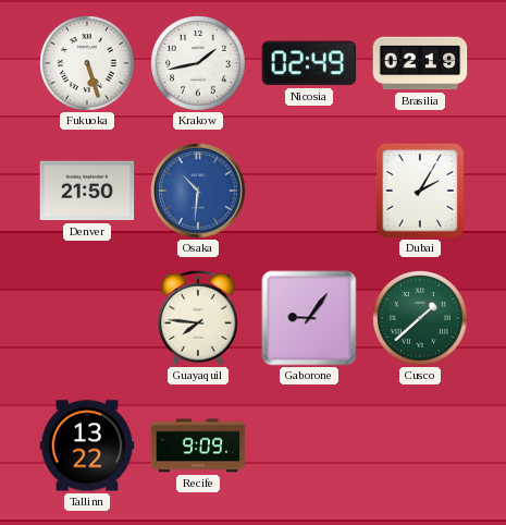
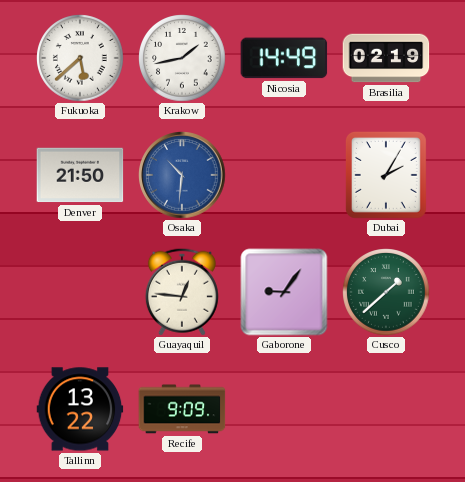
Fukuoka: 5:27 -> 5:38 (80, 58)
Nicosia: 02:49 -> 14:49 (284, 58)
Guayaquil: 7:46 -> 12:46 (182, 292)
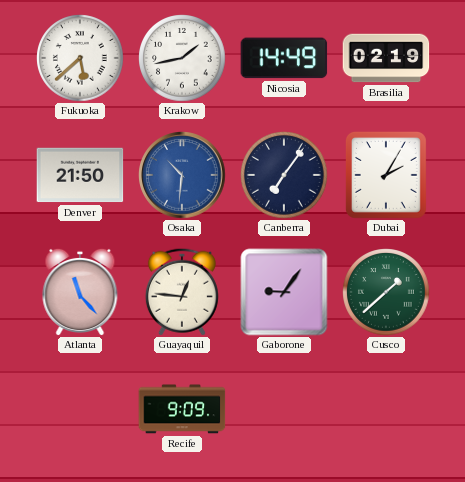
Canberra: none -> 7:06 (284, 175)
Atlanta: none -> 11:23 (80, 292)
Tallinn: 13:22 -> none (80, 409)
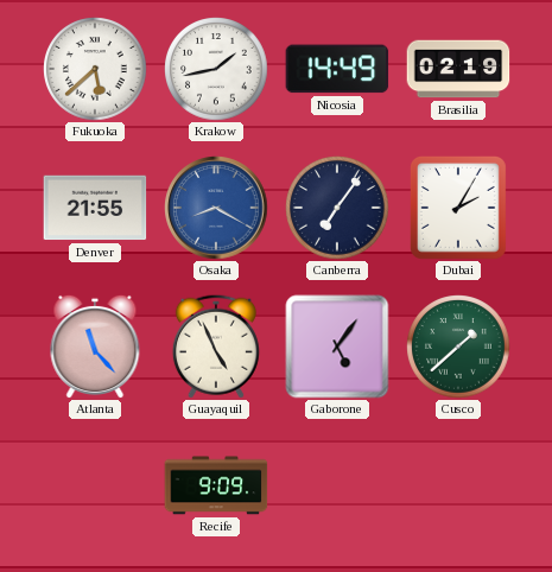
Denver: 21:50 -> 21:55 (95, 208)
Osaka: 10:31 -> 8:20 (216, 208)
Guayaquil: 12:46 -> 4:56 (216, 347)
Gaborone: 9:06 -> 5:06 (337, 347)
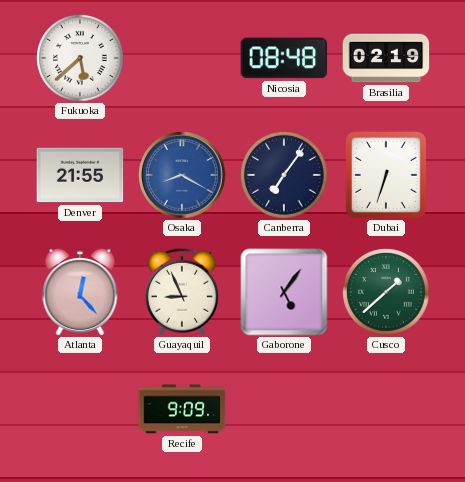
Krakow: 1:43 -> none (216, 69)
Nicosia: 14:49 -> 08:48 (284, 58)
Dubai: 2:05 -> 6:33 (386, 175)
Atlanta: 11:23 -> 12:23 (80, 292)
Guayaquil: 4:56 -> 8:56 (182, 292)
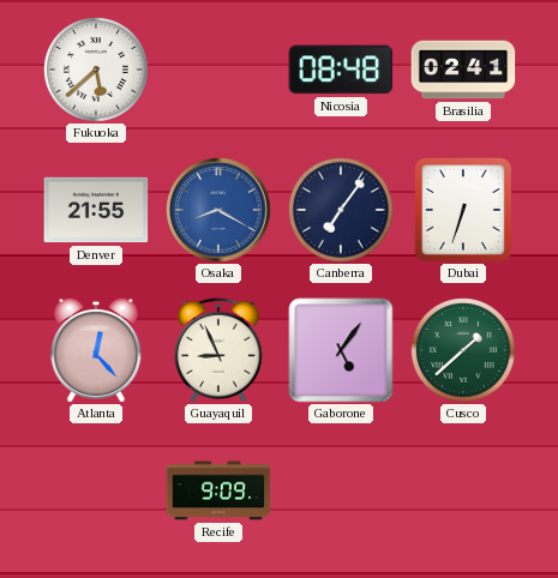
Brasilia: 02:19 -> 02:41 (463, 70)
